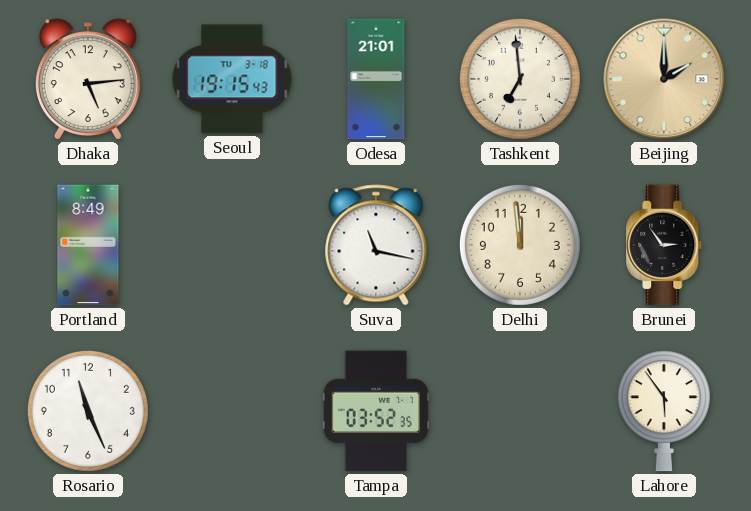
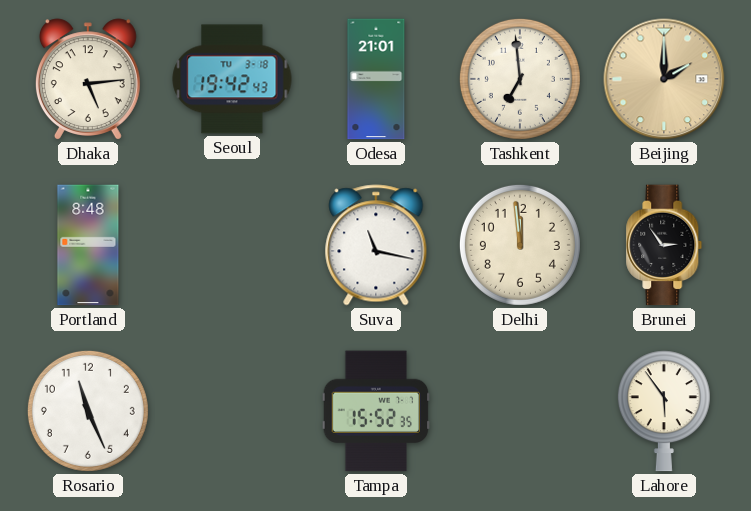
Seoul: 19:15 -> 19:42 (232, 79)
Portland: 8:49 -> 8:48 (88, 245)
Tampa: 03:52 -> 15:52 (376, 411)
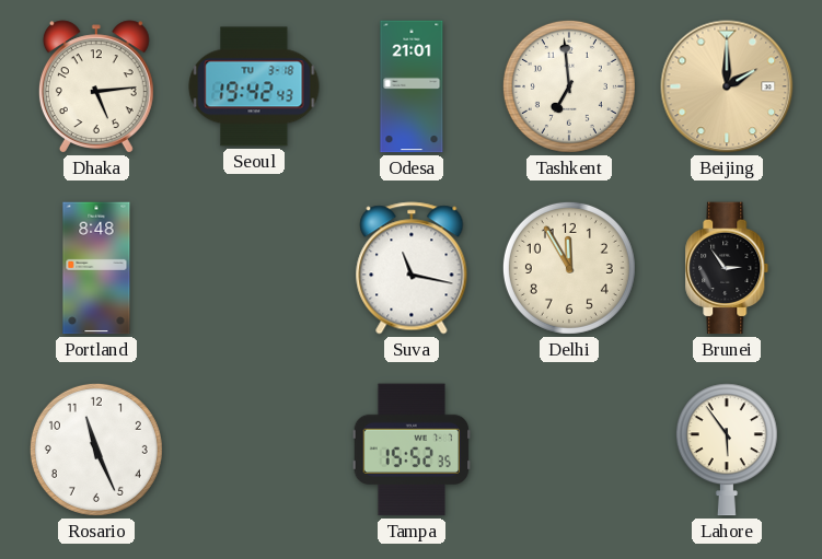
Delhi: 11:59 -> 11:55 (569, 268)
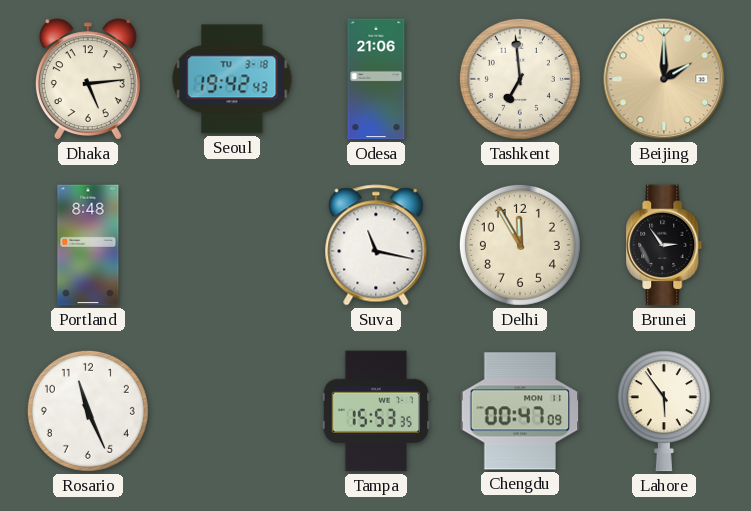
Odesa: 21:01 -> 21:06 (376, 79)
Tampa: 15:52 -> 15:53 (376, 411)
Chengdu: none -> 00:47 (520, 411)
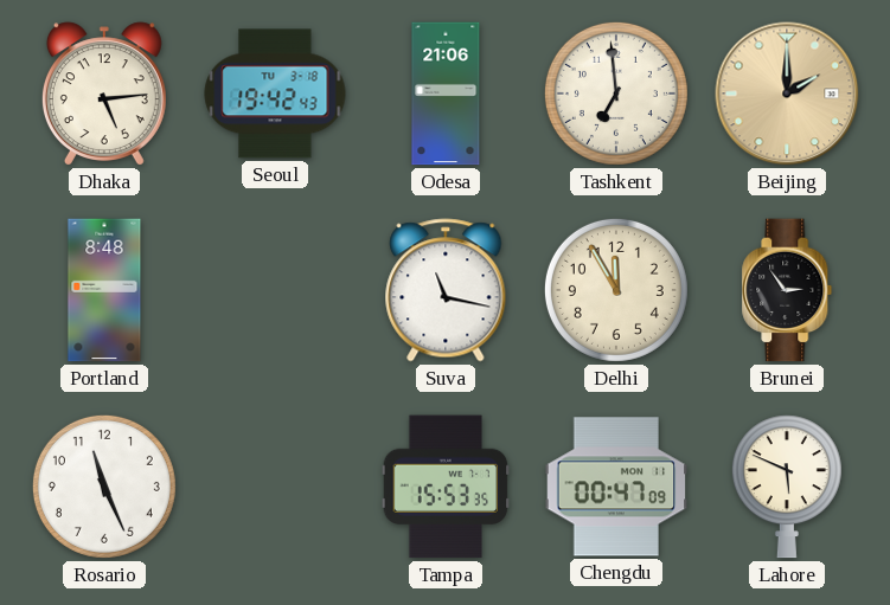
Lahore: 5:54 -> 5:49 (787, 487)
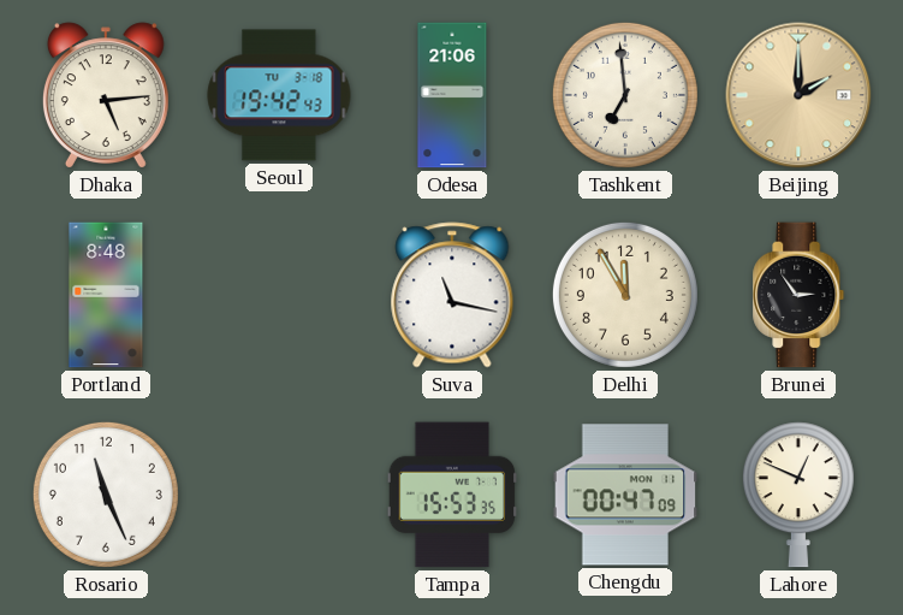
Lahore: 5:49 -> 12:49 (798, 495)
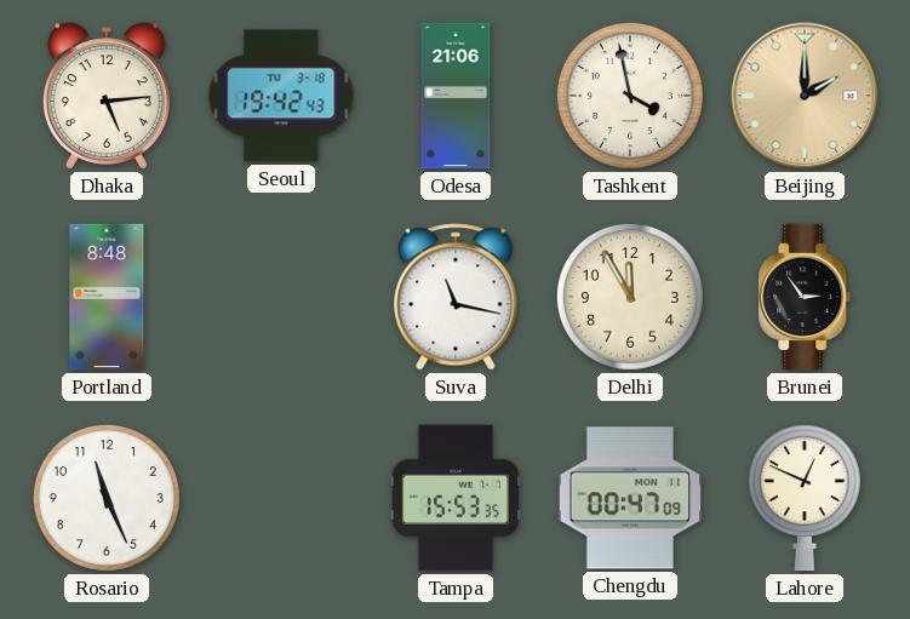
Tashkent: 6:59 -> 3:58 (630, 96)
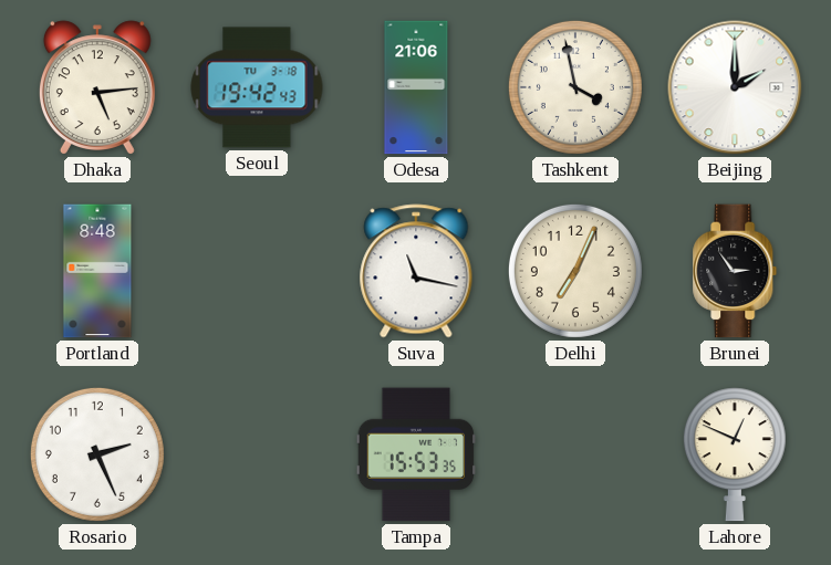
Beijing dial: champagne -> white (735, 87)
Delhi: 11:55 -> 7:04 (575, 271)
Rosario: 11:26 -> 2:26 (97, 454)
Chengdu: 00:47 -> none (630, 498)
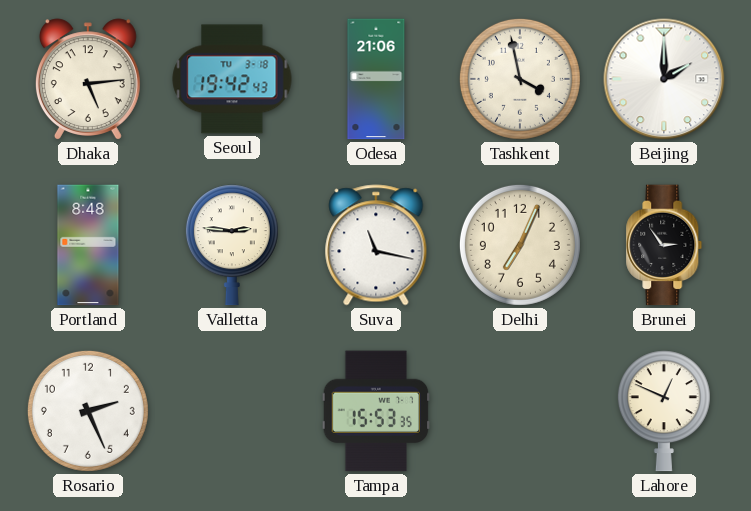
Valletta: none -> 2:46 (232, 245)
